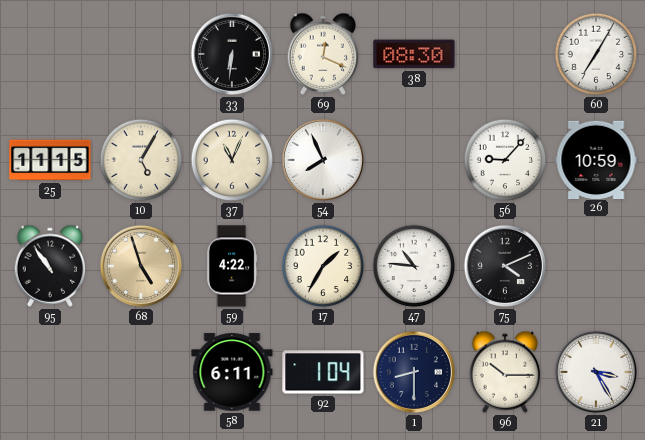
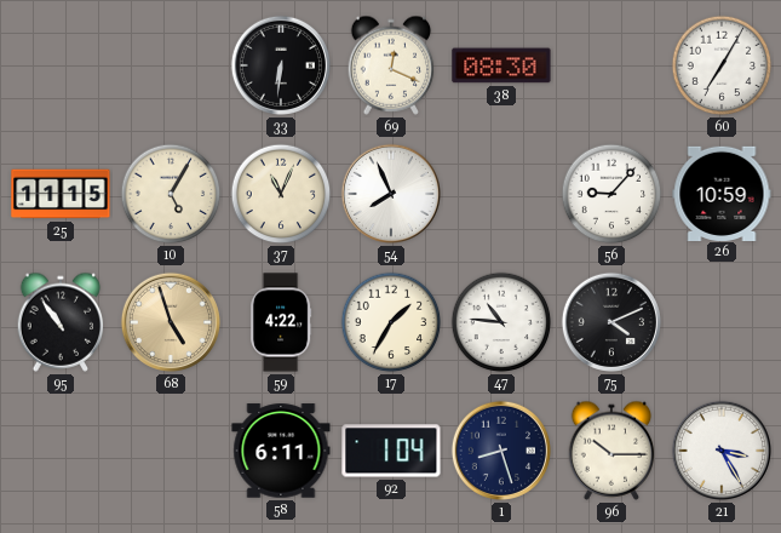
1: 8:30 -> 8:27 (501, 451)
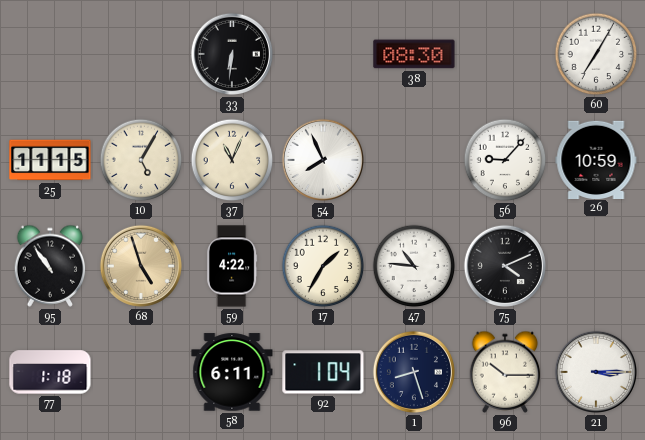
69: 12:19 -> none (391, 65)
77: none -> 1:18 (50, 372)
21: 3:25 -> 3:15 (596, 372)
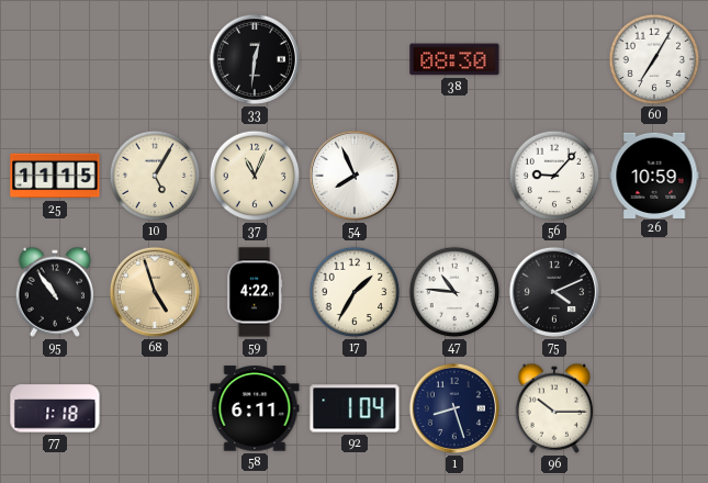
33: 6:31 -> 12:31 (255, 59)
21: 3:15 -> none (596, 372)
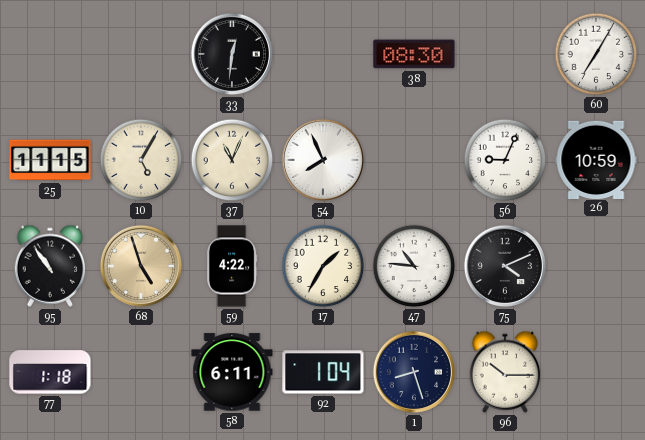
56: 9:07 -> 9:04 (505, 160)
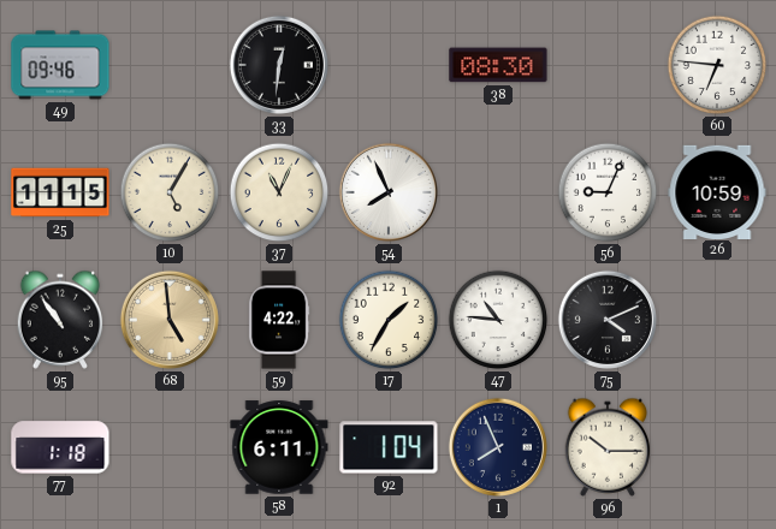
49: none -> 09:46 (60, 65)
60: 7:05 -> 6:46 (717, 65)
68: 4:57 -> 4:59 (170, 320)
1: 8:27 -> 7:56 (498, 447)
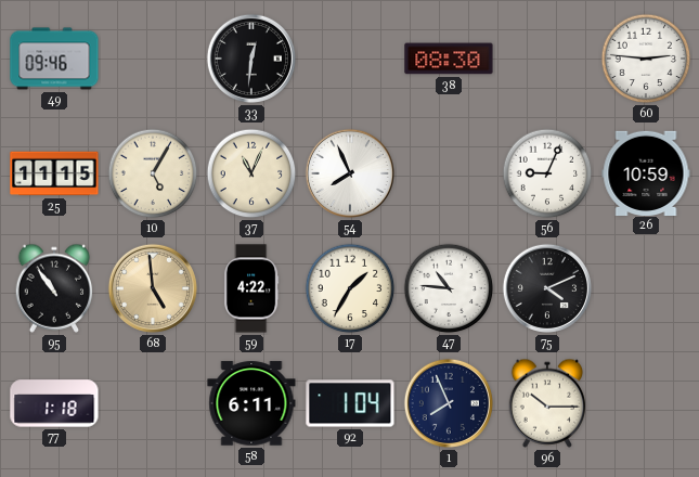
60: 6:46 -> 2:46 (646, 59)
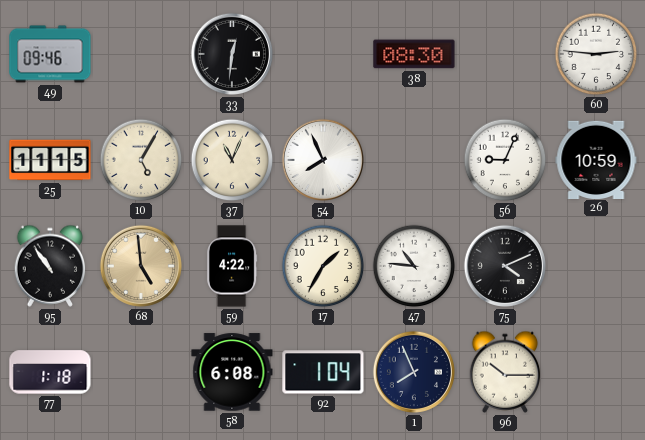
58: 6:11 -> 6:08 (232, 372)
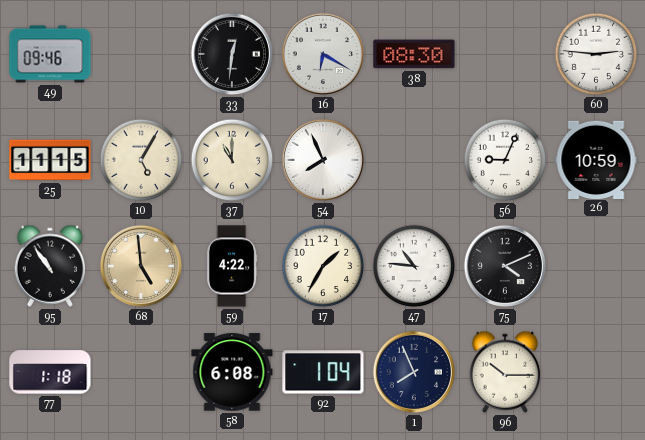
16: none -> 6:20 (323, 54)
37: 11:04 -> 11:00 (232, 160)
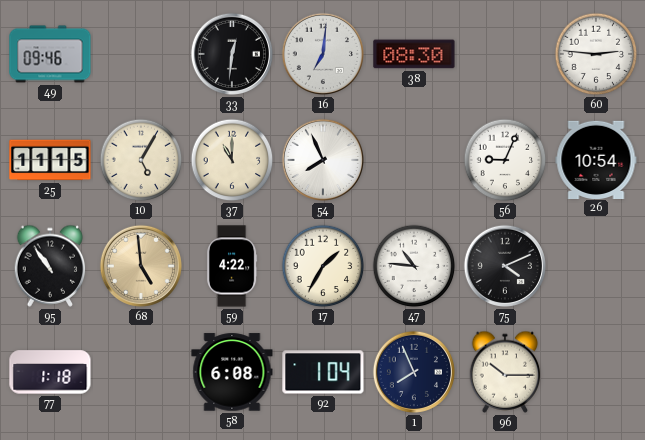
16: 6:20 -> 7:01 (323, 54)
26: 10:59 -> 10:54 (596, 159)
